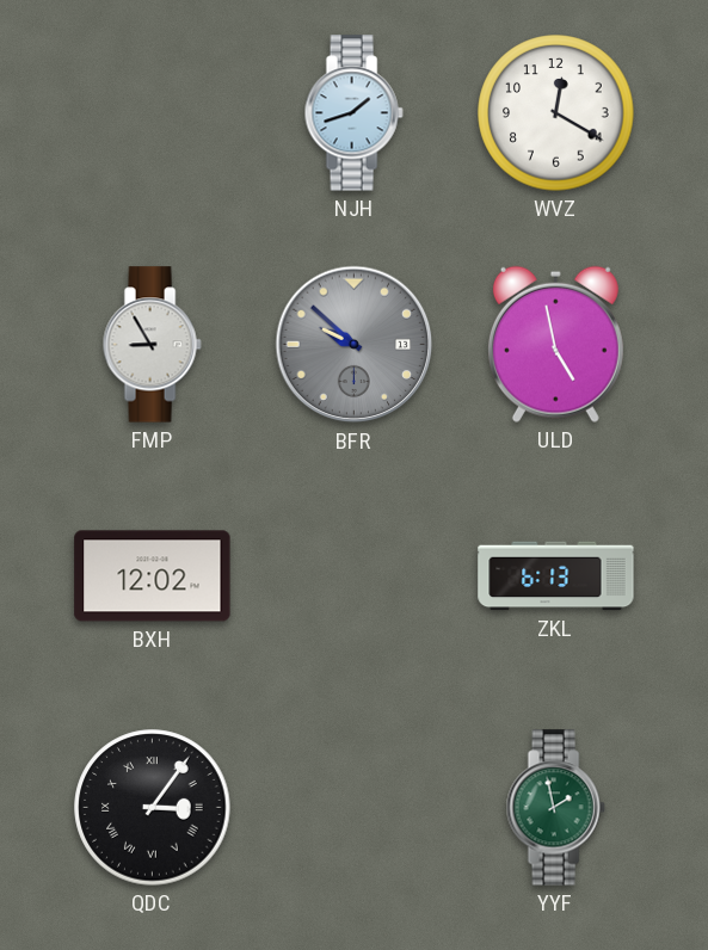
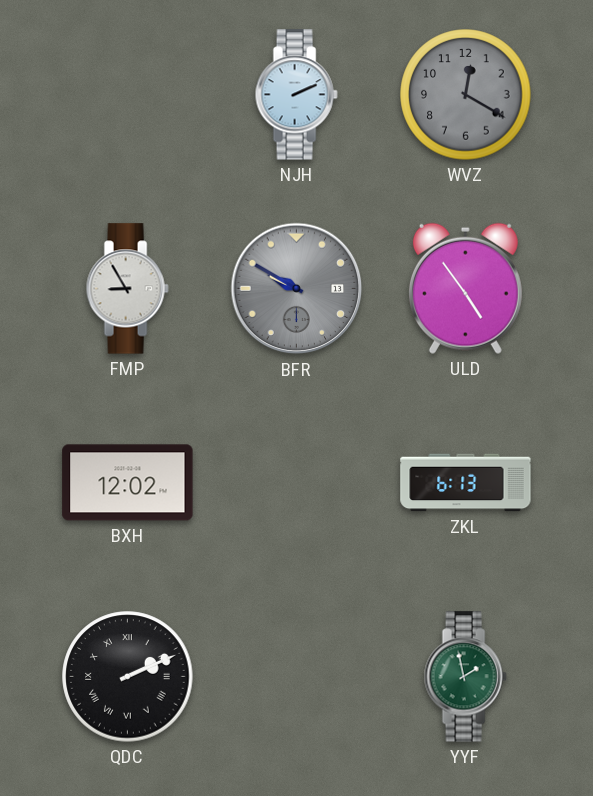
NJH: 1:42 -> 2:11 (296, 95)
WVZ dial: white -> grey (466, 95)
BFR: 9:52 -> 9:50 (297, 289)
ULD: 4:58 -> 4:54 (465, 288)
QDC: 3:06 -> 2:11 (128, 677)
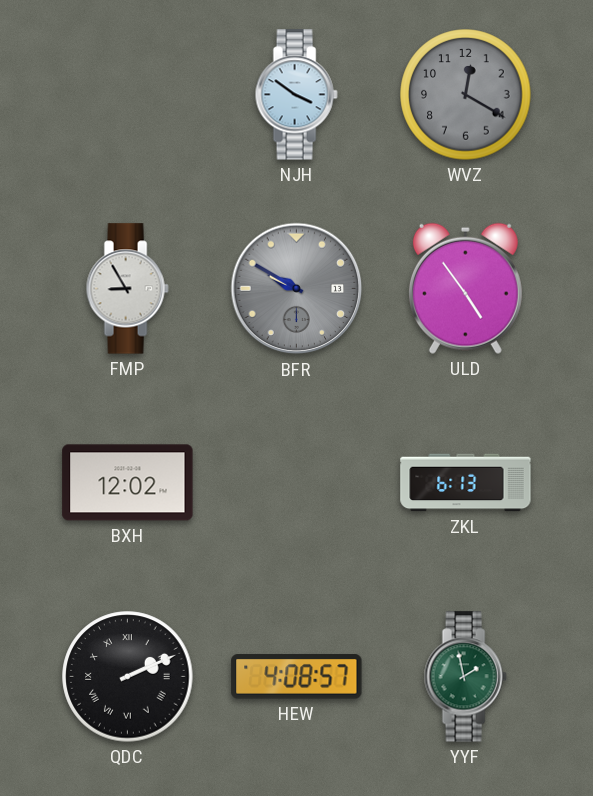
NJH: 2:11 -> 3:51 (296, 95)
HEW: none -> 4:08 (297, 677)
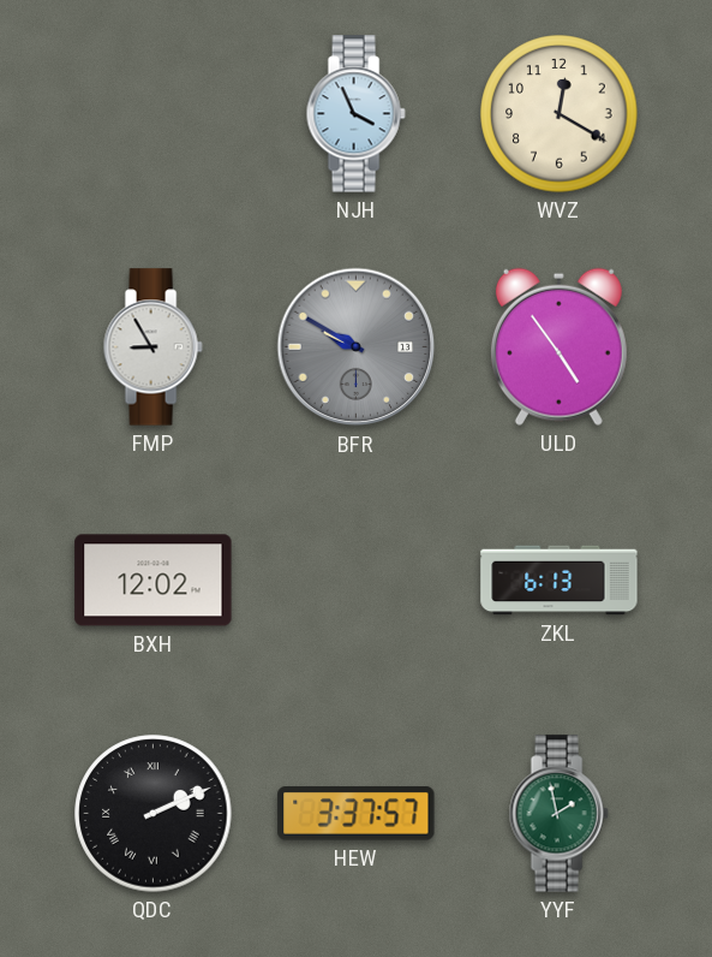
NJH: 3:51 -> 3:56 (355, 114)
WVZ dial: grey -> cream (560, 114)
HEW: 4:08 -> 3:37 (357, 814)
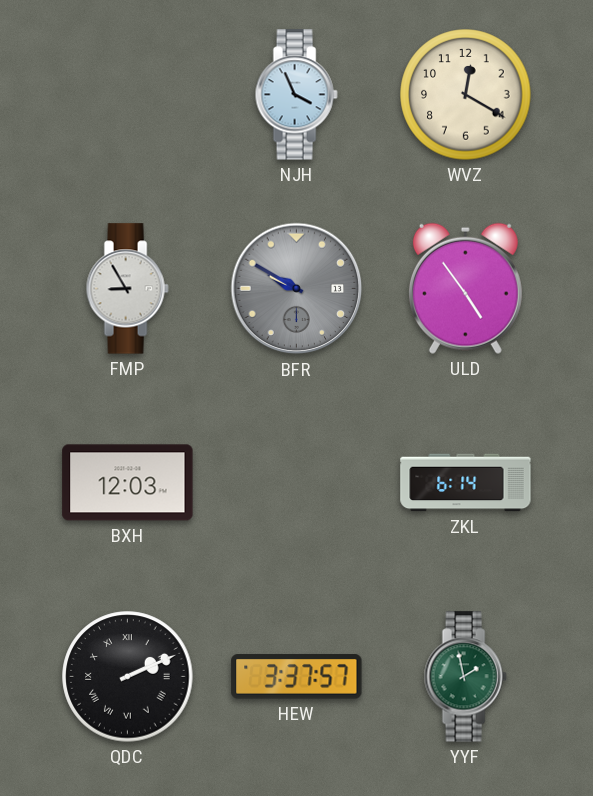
BXH: 12:02 -> 12:03 (128, 483)
ZKL: 6:13 -> 6:14 (466, 483)
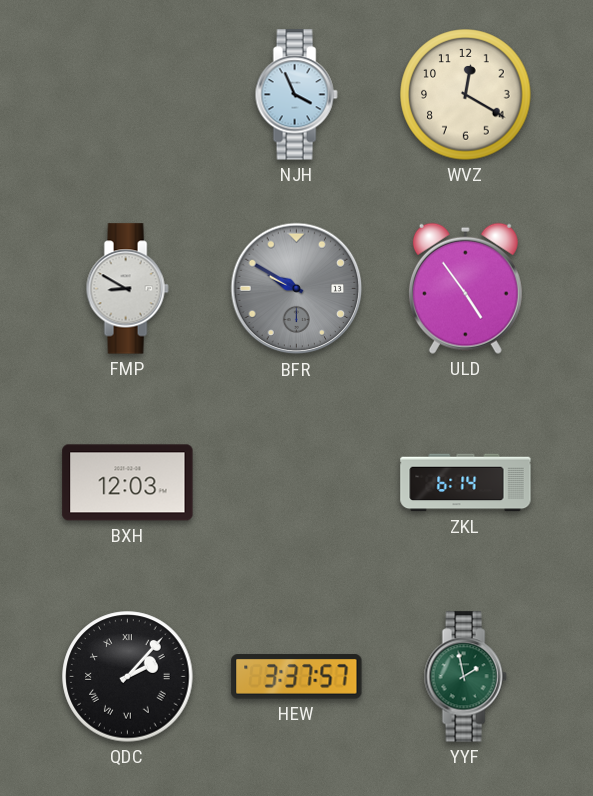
FMP: 8:55 -> 8:50 (127, 289)
QDC: 2:11 -> 2:07 (128, 677)
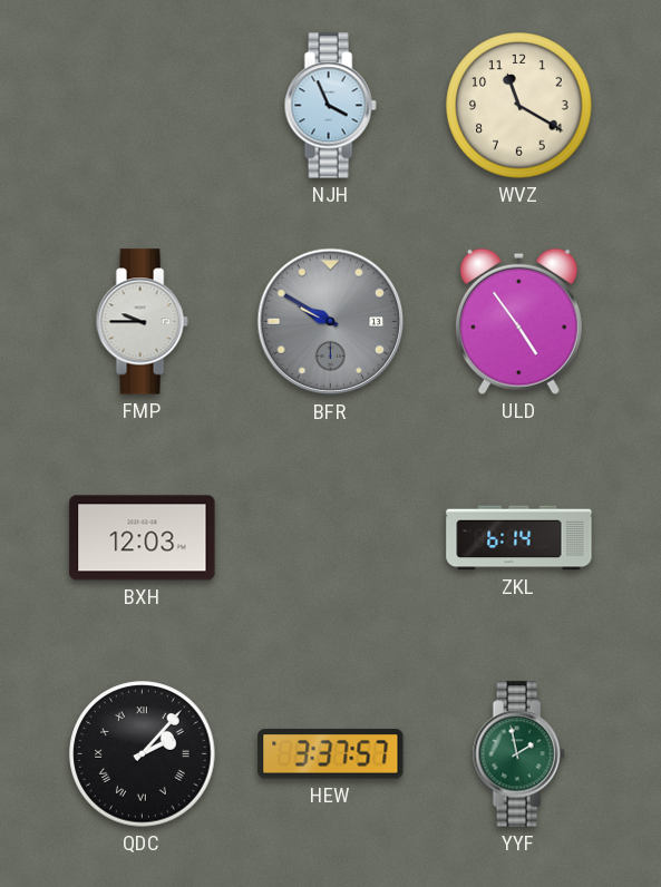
WVZ: 12:20 -> 11:20 (519, 106)
FMP: 8:50 -> 9:45 (142, 322)
